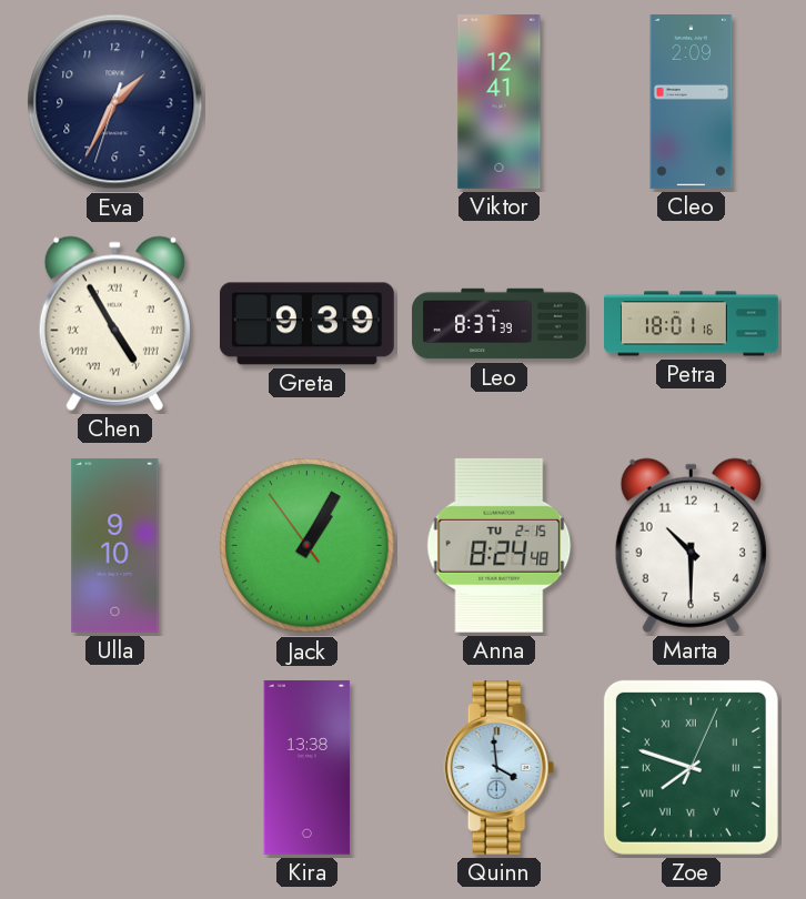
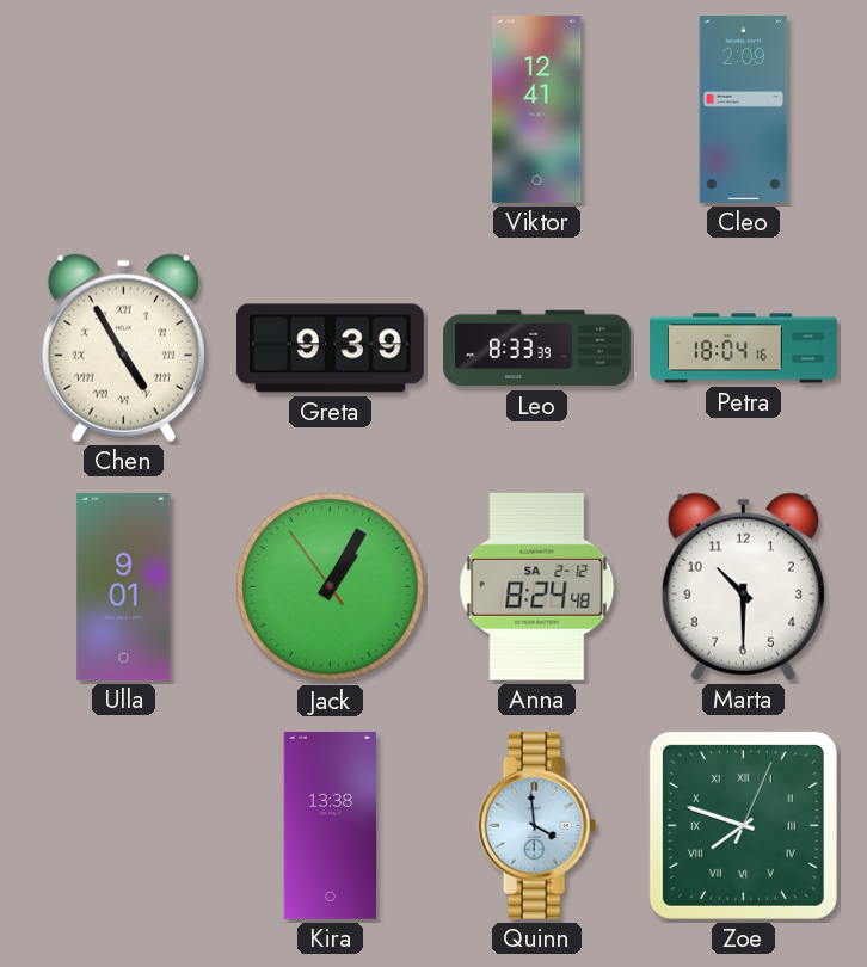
Eva: 1:34 -> none (115, 102)
Leo: 8:37 -> 8:33 (537, 349)
Petra: 18:01 -> 18:04 (744, 349)
Ulla: 9:10 -> 9:01 (124, 586)
Anna date: TU 2-15 -> SA 2-12 (537, 586)
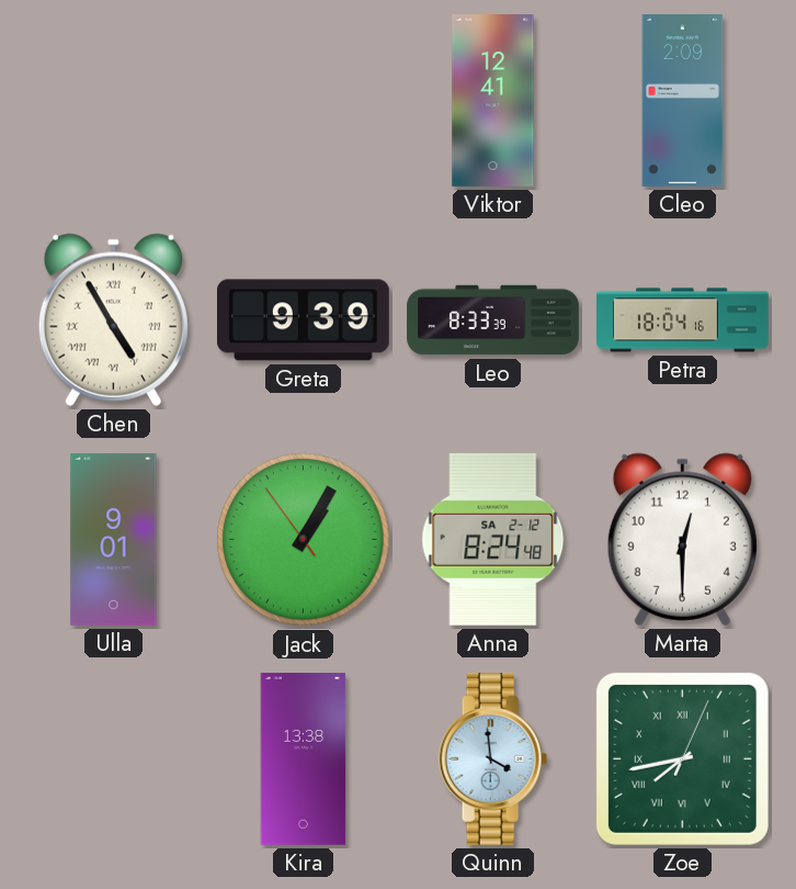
Marta: 10:30 -> 12:30 (682, 539)
Zoe: 7:48 -> 7:43 (682, 758)
